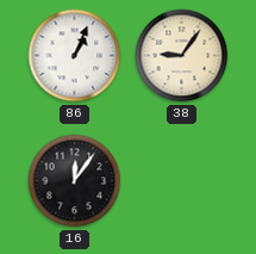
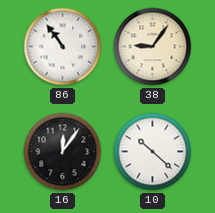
86: 1:04 -> 10:54 (63, 47)
10: none -> 10:22 (153, 152)
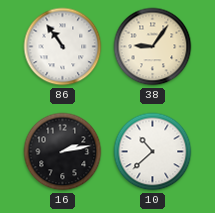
16: 12:06 -> 2:13 (63, 152)
10: 10:22 -> 10:38 (153, 152)
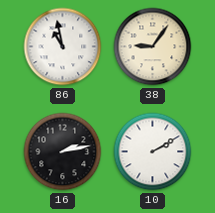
86: 10:54 -> 10:58 (63, 47)
10: 10:38 -> 2:10 (153, 152)
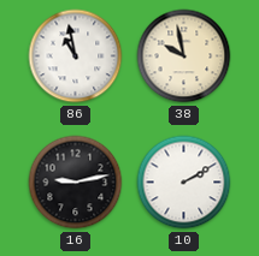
38: 9:06 -> 9:58 (184, 56)
16: 2:13 -> 9:13 (76, 183)
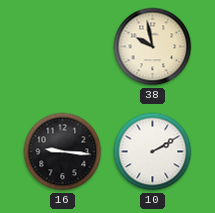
86: 10:58 -> none (76, 56)
16: 9:13 -> 9:16 (63, 152)
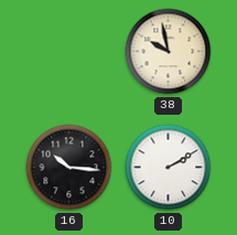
16: 9:16 -> 10:16 (69, 168)
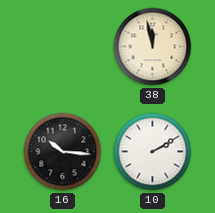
38: 9:58 -> 11:58 (153, 47)
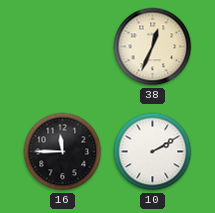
38: 11:58 -> 12:34 (153, 47)
16: 10:16 -> 11:45 (63, 152)
